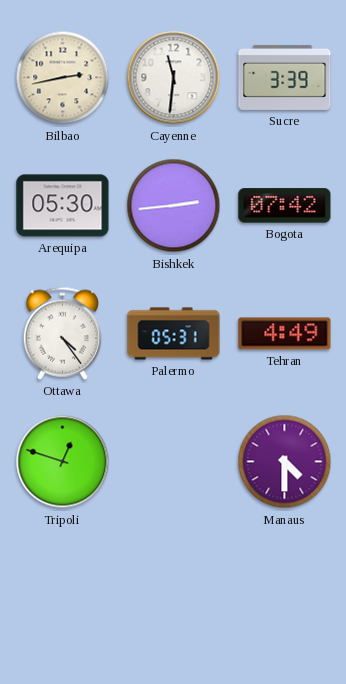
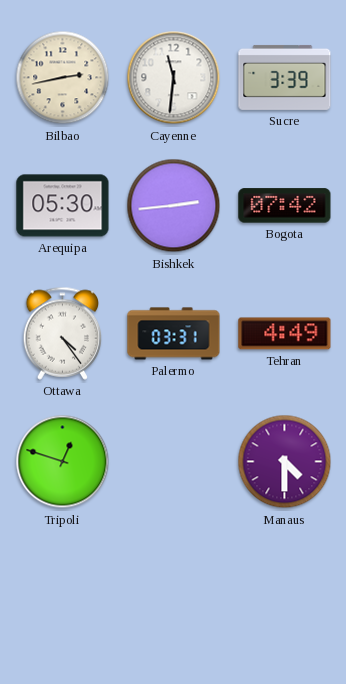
Palermo: 05:31 -> 03:31 (174, 334)
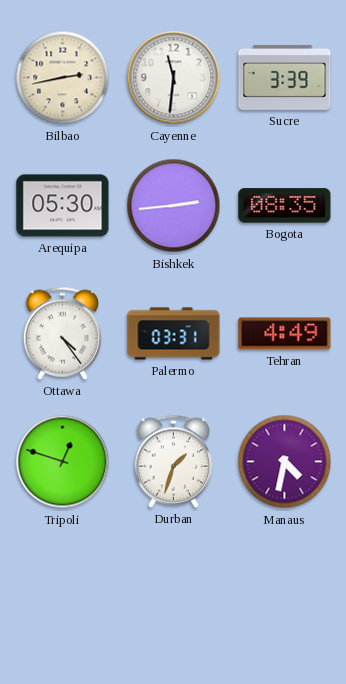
Bogota: 07:42 -> 08:35 (285, 206)
Durban: none -> 1:33 (174, 461)
Manaus: 4:30 -> 4:32 (285, 462)
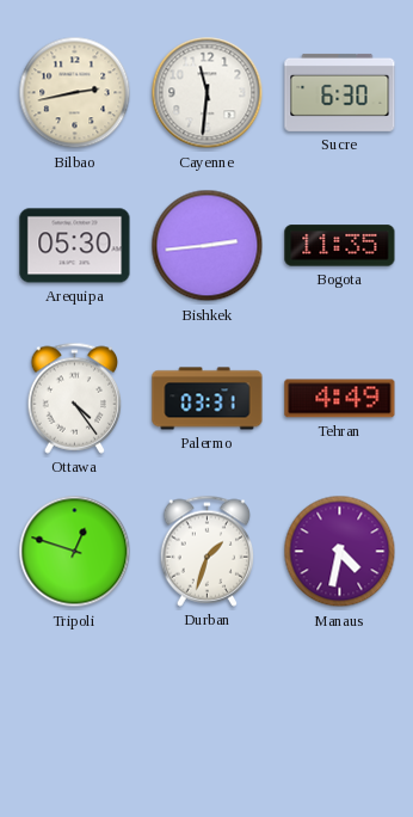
Sucre: 3:39 -> 6:30 (340, 92)
Bogota: 08:35 -> 11:35 (340, 246)
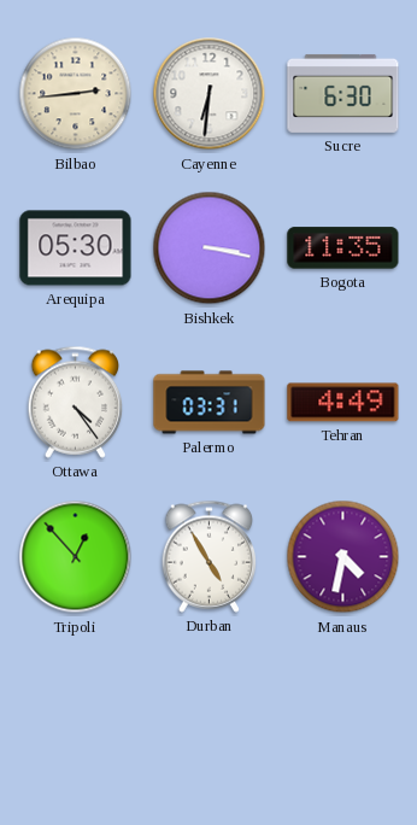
Bilbao: 2:43 -> 2:44 (76, 94)
Cayenne: 11:31 -> 6:31 (210, 94)
Bishkek: 2:44 -> 3:17 (210, 248)
Tripoli: 12:48 -> 12:53 (76, 557)
Durban: 1:33 -> 4:55 (210, 556)
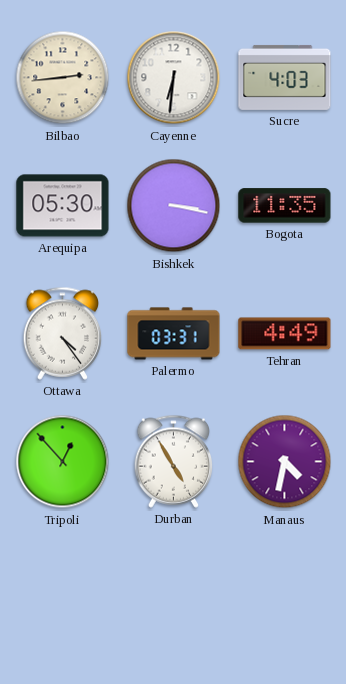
Sucre: 6:30 -> 4:03 (285, 77)
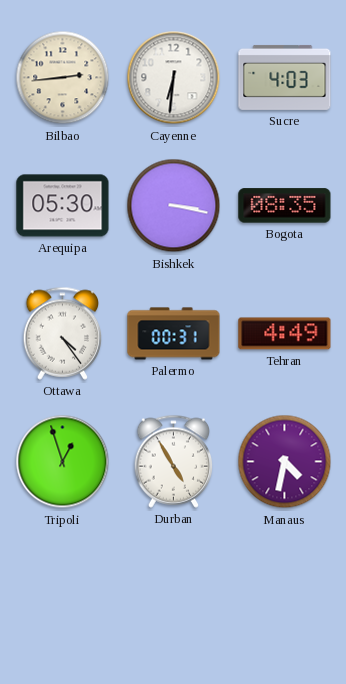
Bogota: 11:35 -> 08:35 (285, 206)
Palermo: 03:31 -> 00:31 (174, 334)
Tripoli: 12:53 -> 12:57 (63, 462)
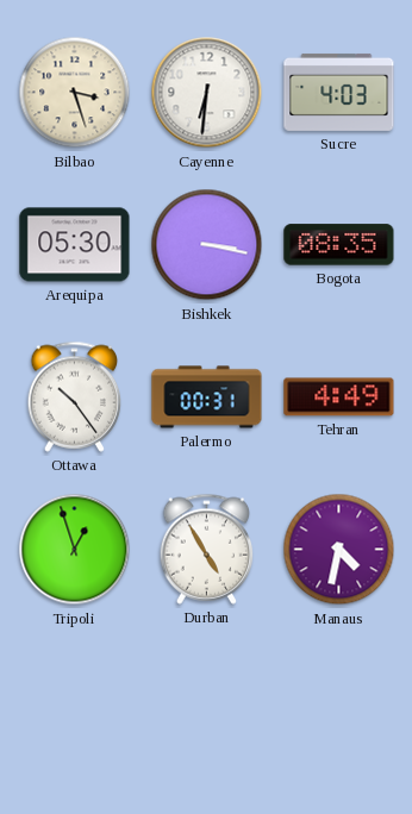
Bilbao: 2:44 -> 3:27 (75, 93)
Ottawa: 4:24 -> 10:24 (75, 396)
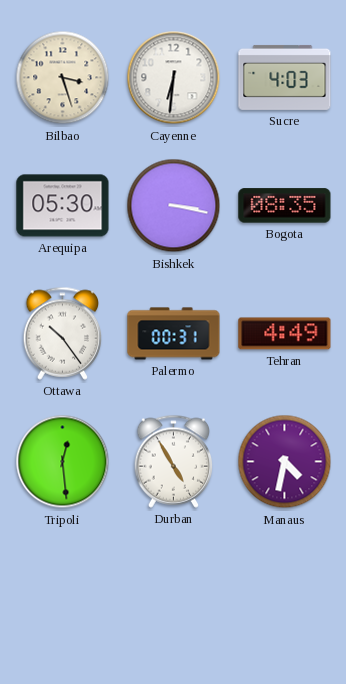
Tripoli: 12:57 -> 12:29 (63, 462)
